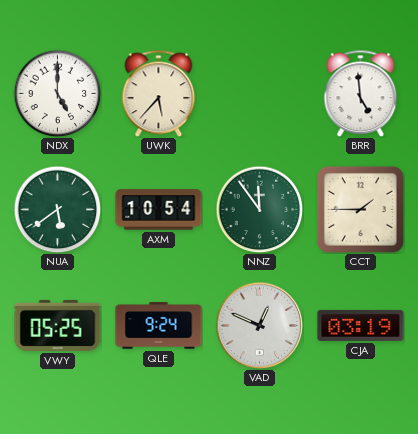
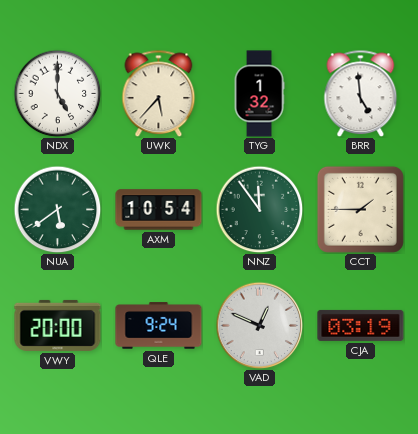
TYG: none -> 1:32 (259, 94)
VWY: 05:25 -> 20:00 (58, 325)
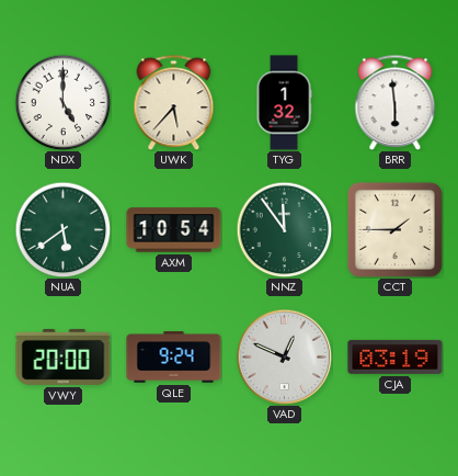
BRR: 4:59 -> 5:59 (396, 102)
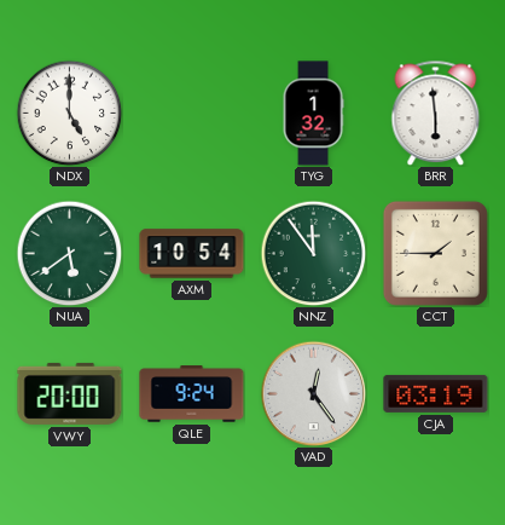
UWK: 5:37 -> none (174, 102)
VAD: 12:49 -> 12:24 (313, 393)
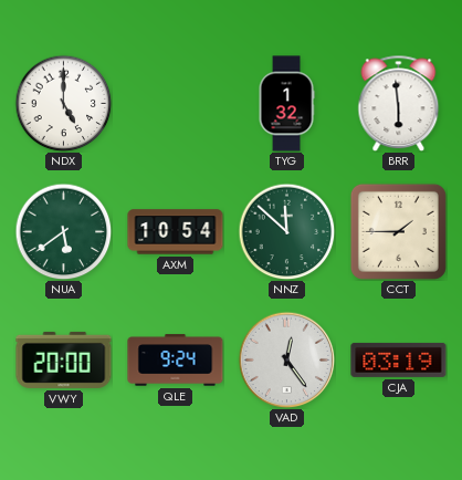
NNZ: 11:54 -> 11:52 (286, 231)
